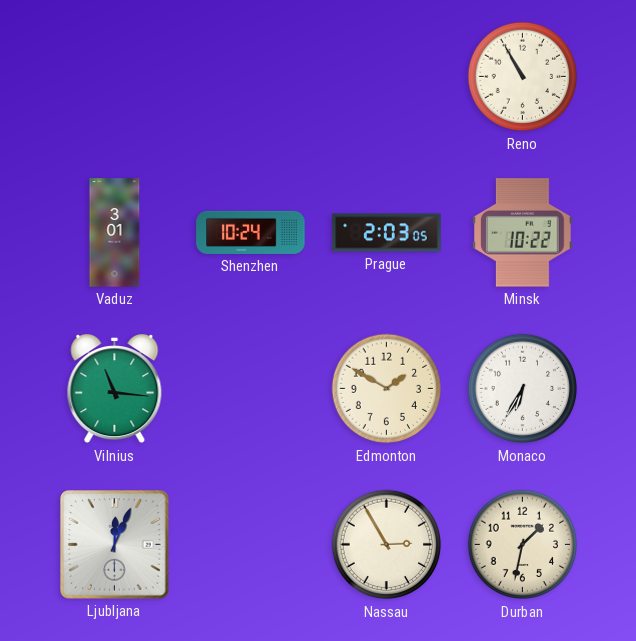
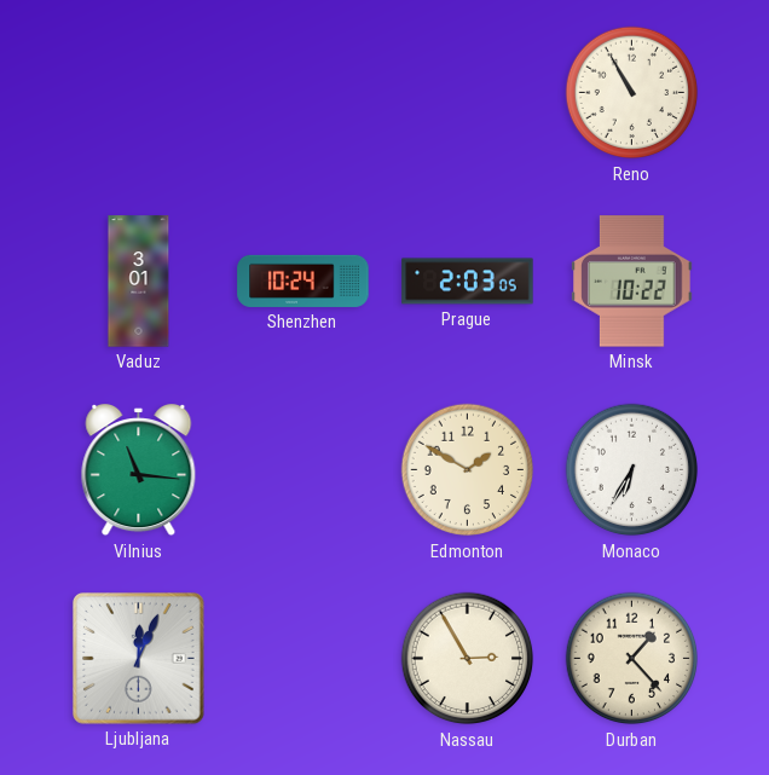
Durban: 1:32 -> 1:23 (632, 659)
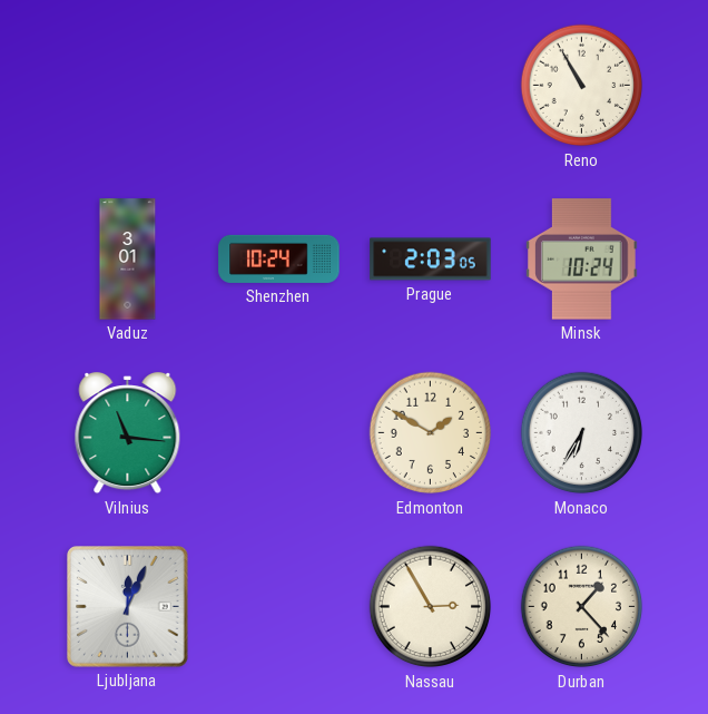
Minsk: 10:22 -> 10:24 (582, 260)
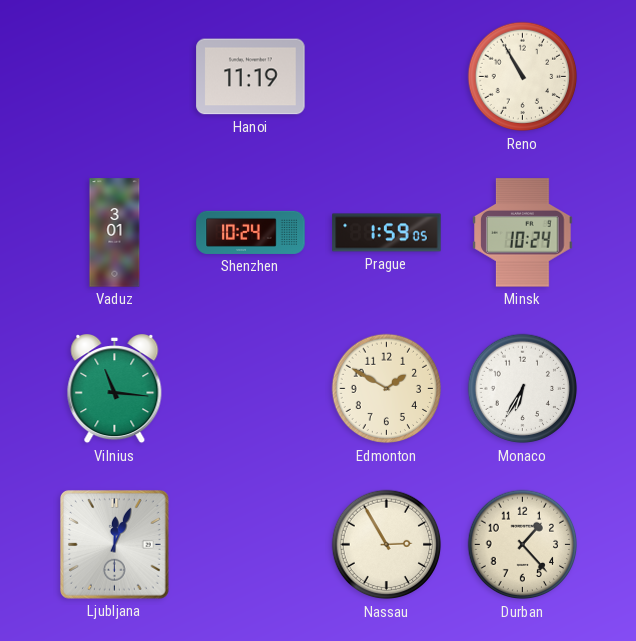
Hanoi: none -> 11:19 (251, 77)
Prague: 2:03 -> 1:59 (387, 233)
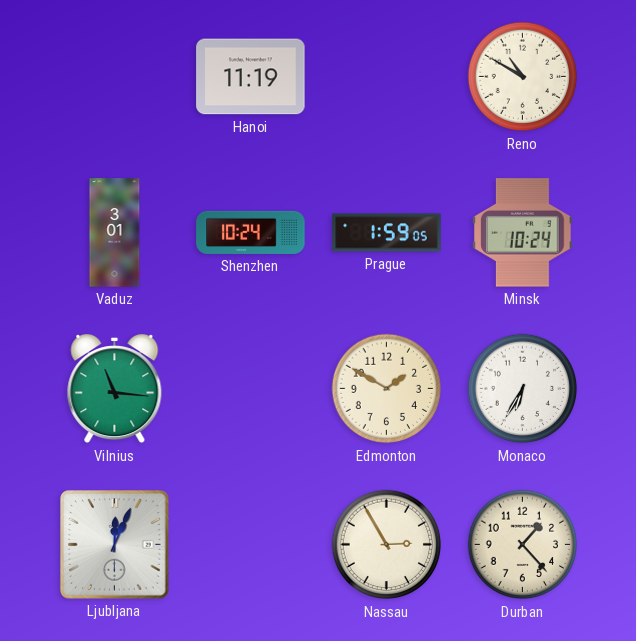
Reno: 10:55 -> 10:50 (523, 77)
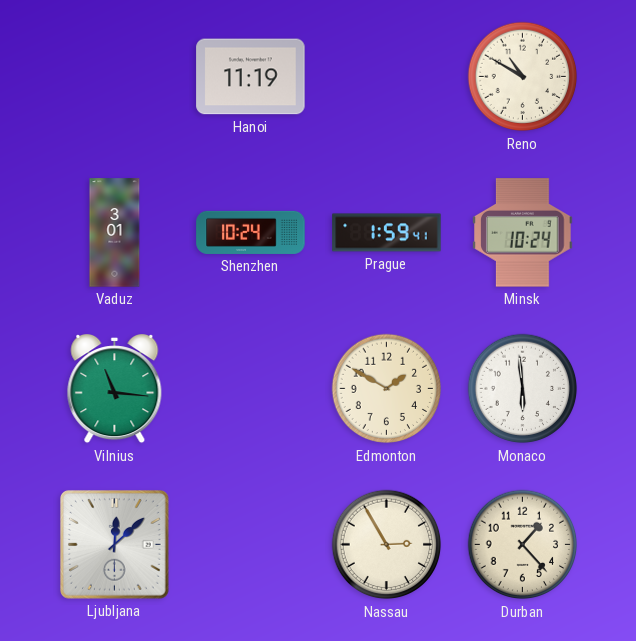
Prague: 1:59:05 -> 1:59:41 (387, 233)
Monaco: 6:35 -> 5:59 (523, 389)
Ljubljana: 12:04 -> 12:08 (115, 545)
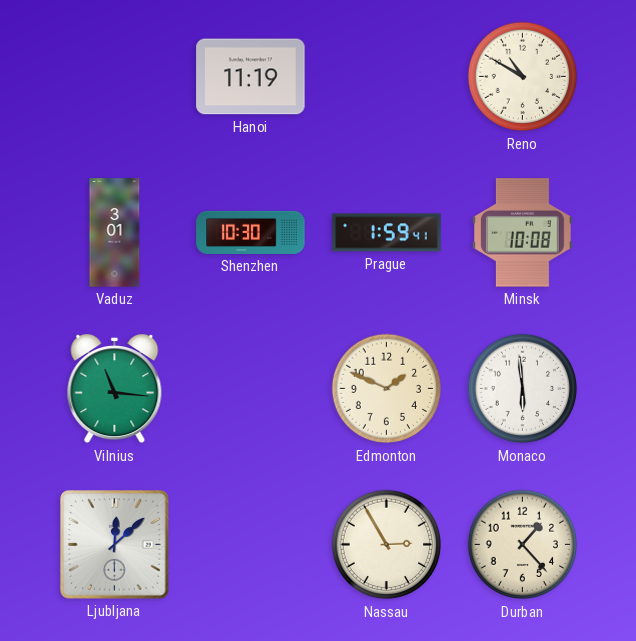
Shenzhen: 10:24 -> 10:30 (251, 232)
Minsk: 10:24 -> 10:08 (523, 233)
Edmonton: 1:50 -> 1:49 (387, 389)
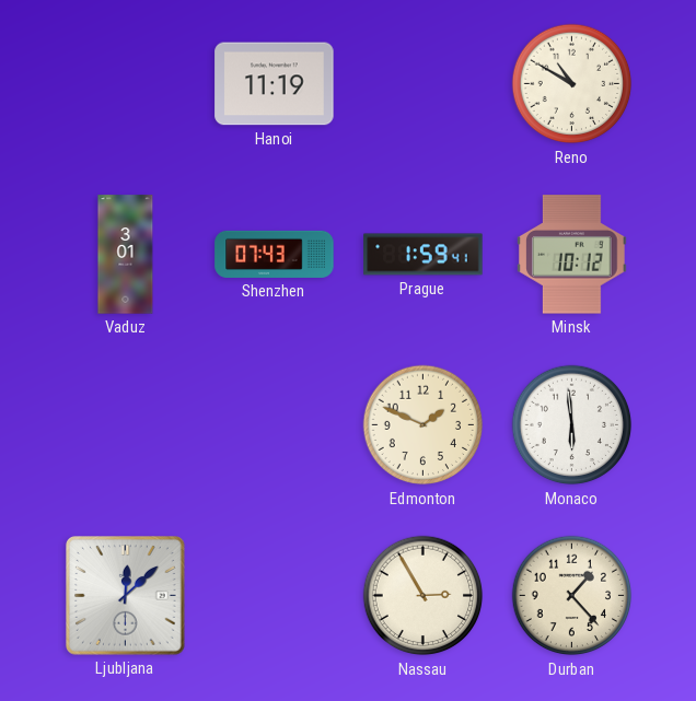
Shenzhen: 10:30 -> 07:43 (275, 254)
Minsk: 10:08 -> 10:12 (572, 255)
Vilnius: 11:16 -> none (115, 390)
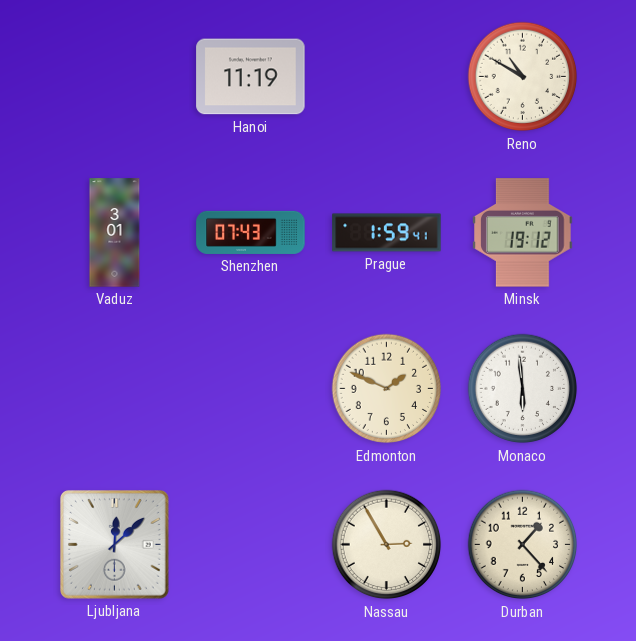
Minsk: 10:12 -> 19:12 (523, 233)
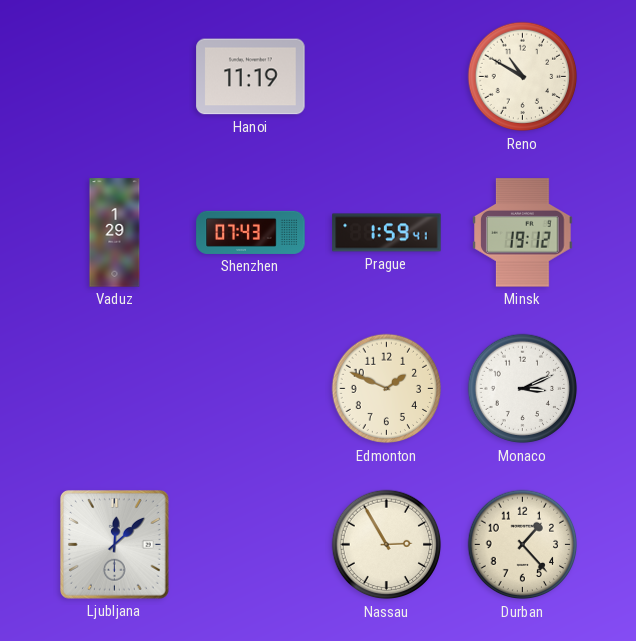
Vaduz: 3:01 -> 1:29 (115, 233)
Monaco: 5:59 -> 3:11 (523, 389)
